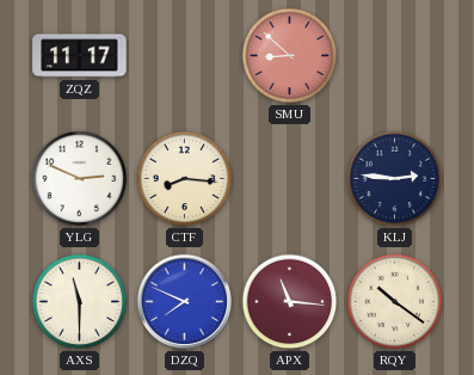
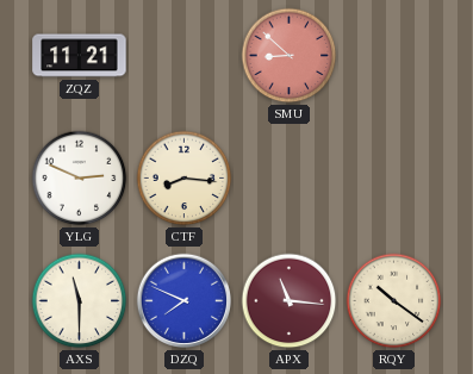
ZQZ: 11:17 -> 11:21 (80, 56)
KLJ: 2:46 -> none (395, 179)
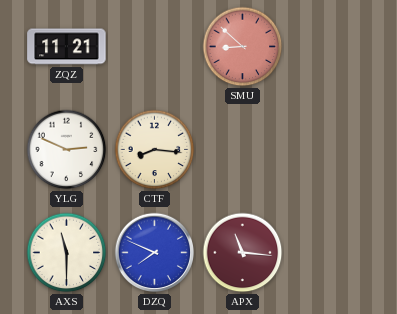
RQY: 10:21 -> none (394, 301)
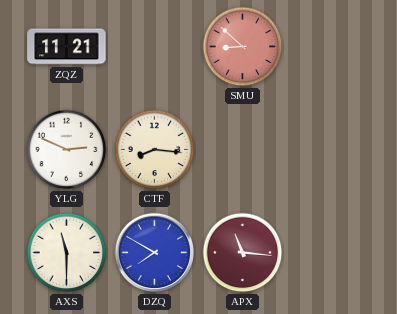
DZQ: 7:49 -> 7:50 (155, 253)
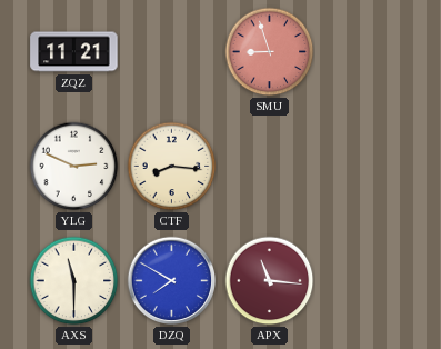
SMU: 8:52 -> 8:57 (270, 52)
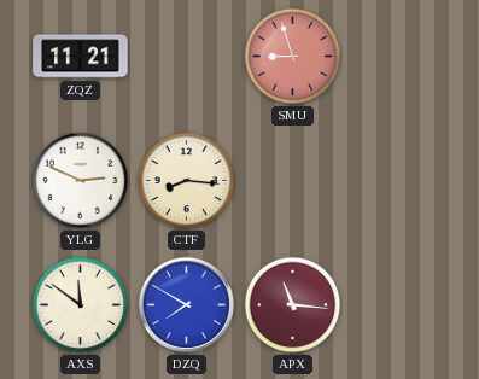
AXS: 11:30 -> 11:51 (81, 305)
